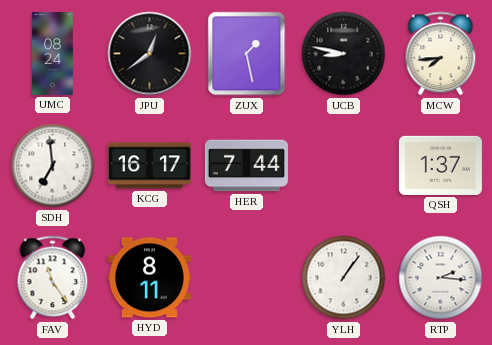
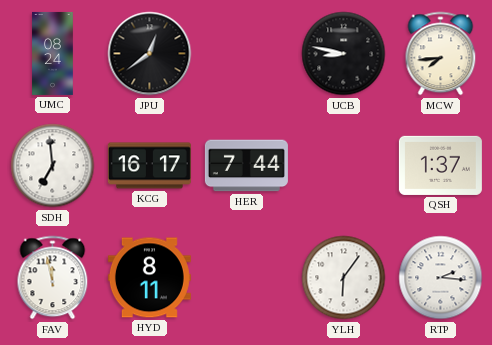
ZUX: 1:28 -> none (247, 54)
FAV: 11:24 -> 11:58 (53, 278)
YLH: 1:06 -> 6:06 (344, 278)
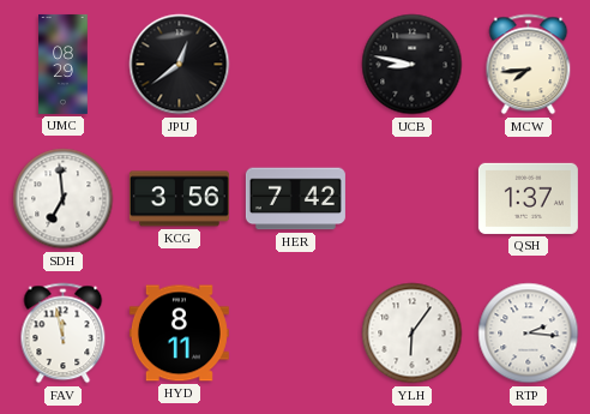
UMC: 08:24 -> 08:29 (64, 64)
KCG: 16:17 -> 3:56 (179, 199)
HER: 7:44 -> 7:42 (295, 199)
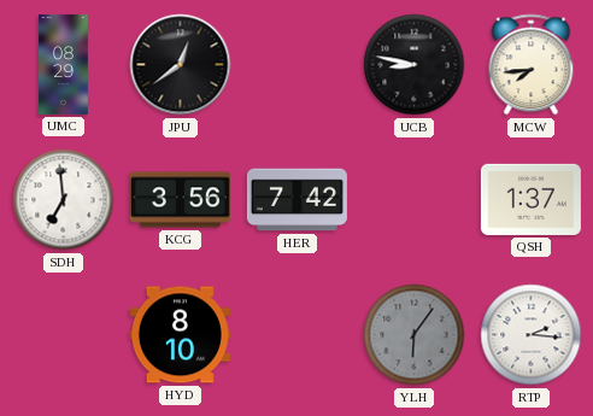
FAV: 11:58 -> none (64, 334)
HYD: 8:11 -> 8:10 (180, 335)
YLH dial: white -> grey (415, 335)
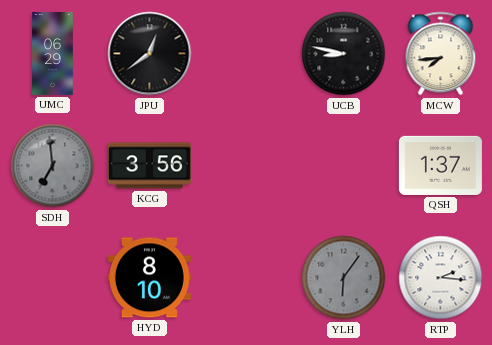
UMC: 08:29 -> 06:29 (53, 53)
SDH dial: white -> grey (53, 166)
HER: 7:42 -> none (296, 200)
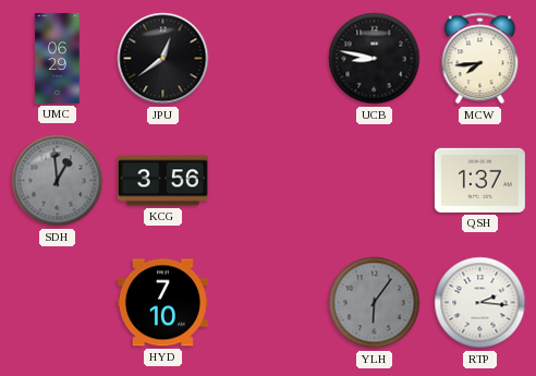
SDH: 6:59 -> 12:59 (58, 181)
HYD: 8:10 -> 7:10 (162, 303)
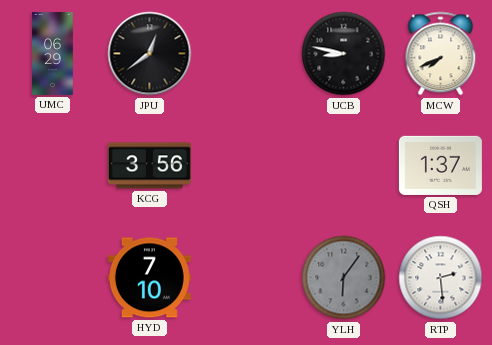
MCW: 7:44 -> 7:41 (441, 54)
SDH: 12:59 -> none (58, 181)
RTP: 2:16 -> 2:29 (441, 278)
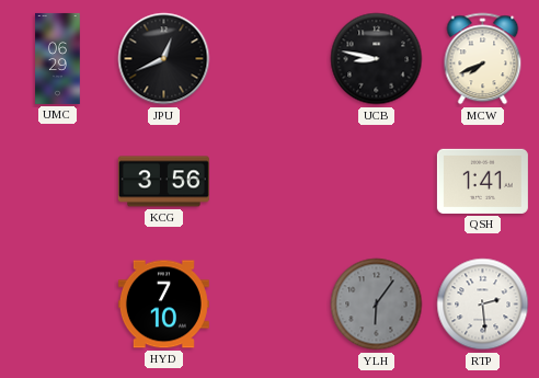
JPU: 12:39 -> 12:41 (164, 59)
QSH: 1:37 -> 1:41 (482, 181)
